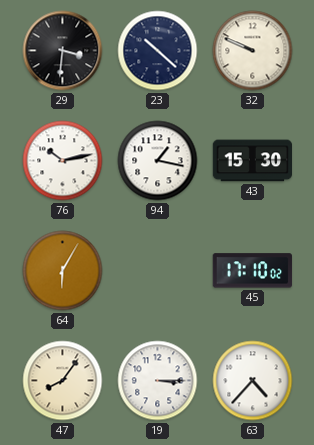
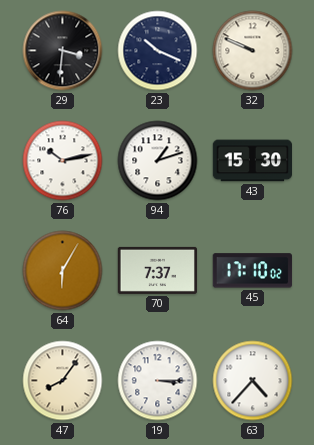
23: 10:22 -> 10:19 (158, 51)
94: 1:17 -> 1:12 (158, 161)
70: none -> 7:37 (157, 270)
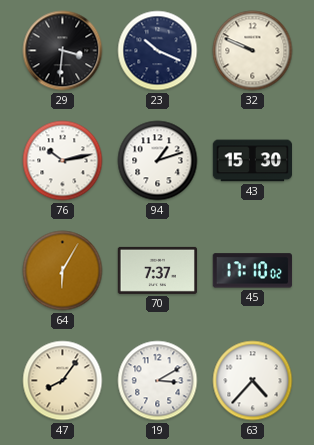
19: 3:15 -> 3:10 (158, 381)
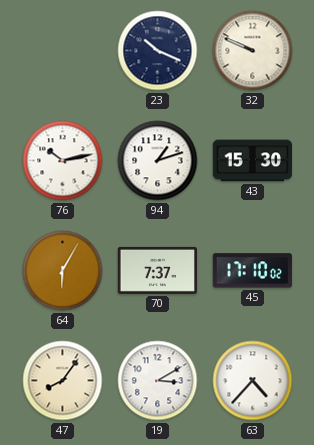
29: 3:31 -> none (63, 51)
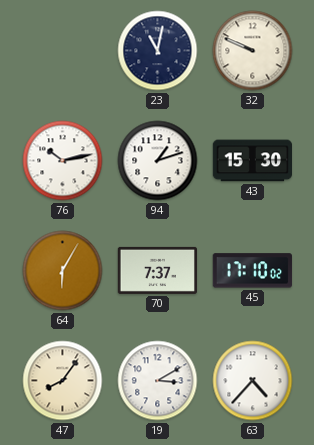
23: 10:19 -> 11:02 (158, 51)
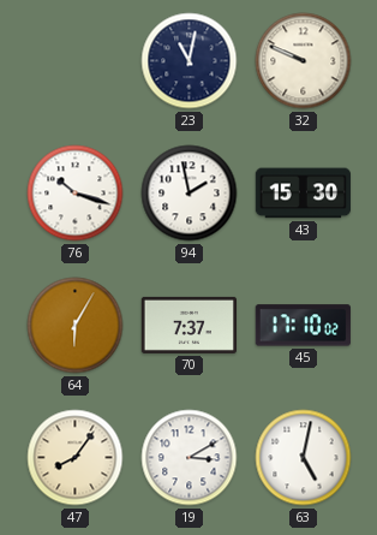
76: 10:13 -> 10:18 (76, 194)
94: 1:12 -> 1:58 (190, 194)
63: 4:37 -> 5:02 (304, 458)
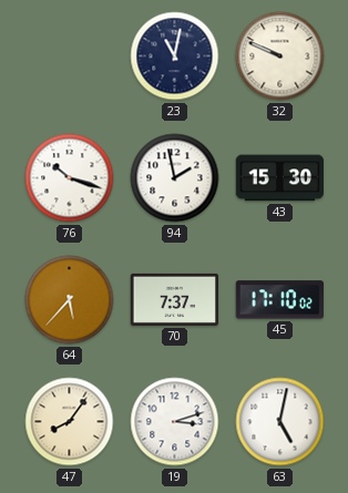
64: 6:05 -> 5:37 (70, 300)
19: 3:10 -> 3:12 (175, 422)
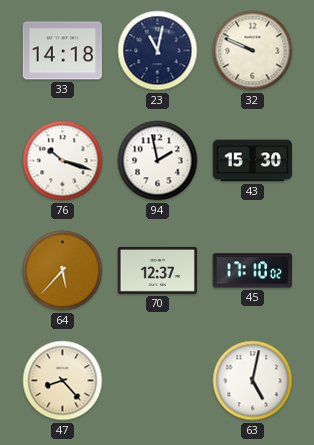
33: none -> 14:18 (63, 51)
70: 7:37 -> 12:37 (157, 270)
47: 8:06 -> 8:23 (63, 381)
19: 3:12 -> none (175, 422)
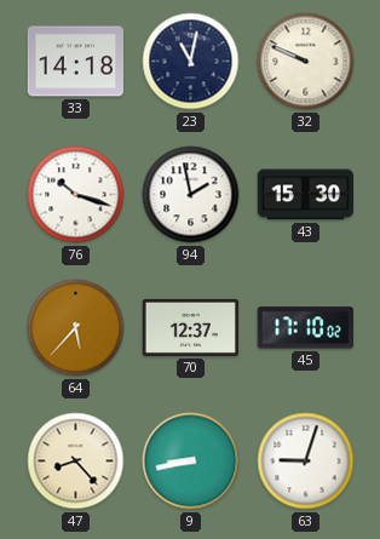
9: none -> 8:43 (191, 461)
63: 5:02 -> 9:03 (306, 461)
